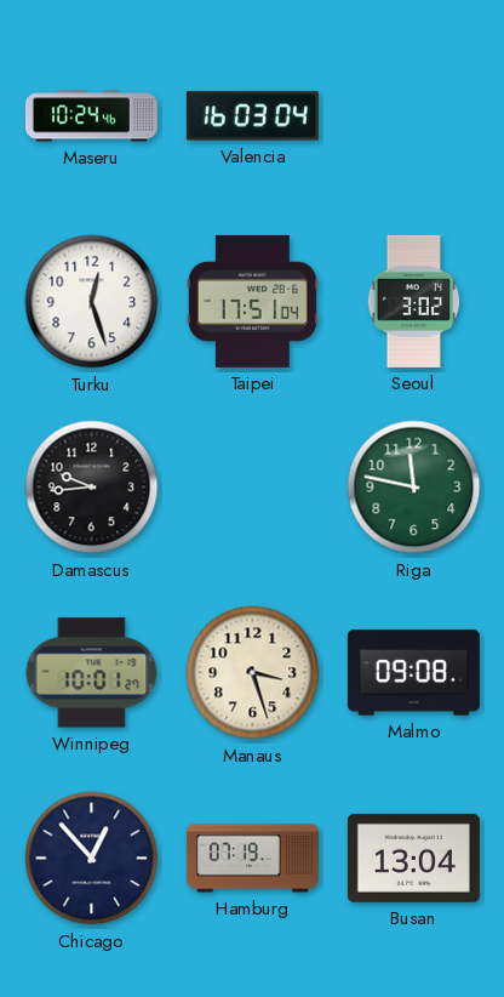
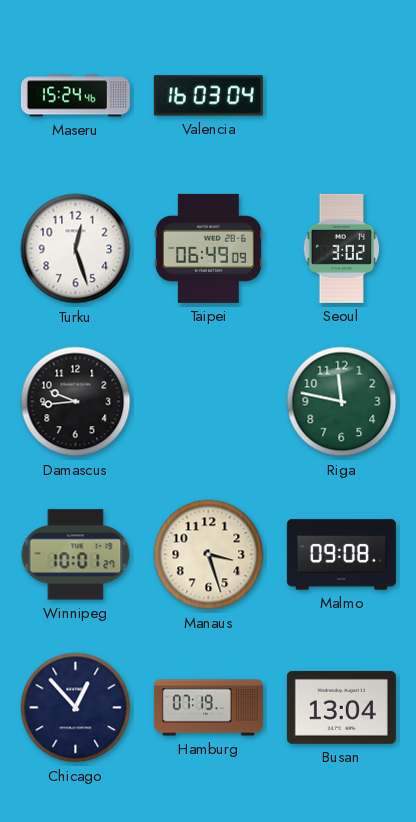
Maseru: 10:24 -> 15:24 (75, 96)
Taipei: 17:51 -> 06:49 (208, 248)
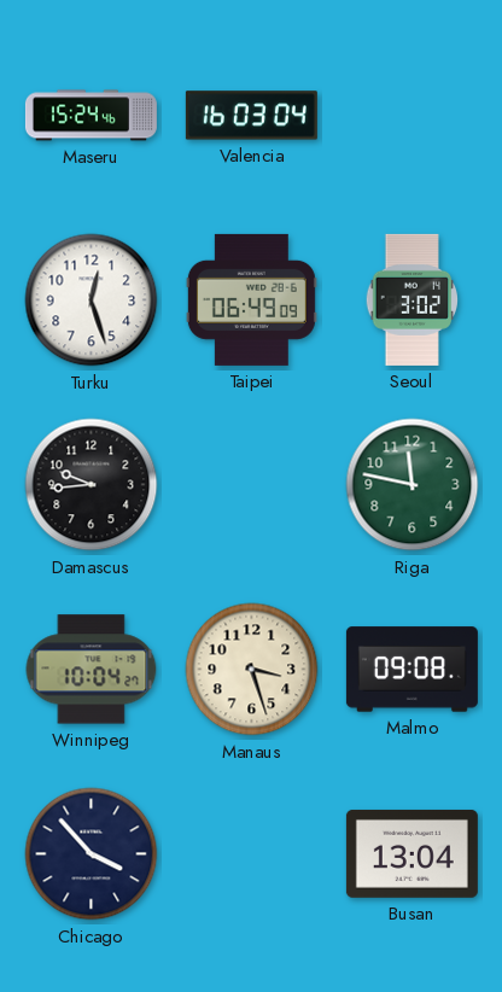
Winnipeg: 10:01 -> 10:04 (92, 670)
Chicago: 12:53 -> 3:53 (92, 854)
Hamburg: 07:19 -> none (208, 708)
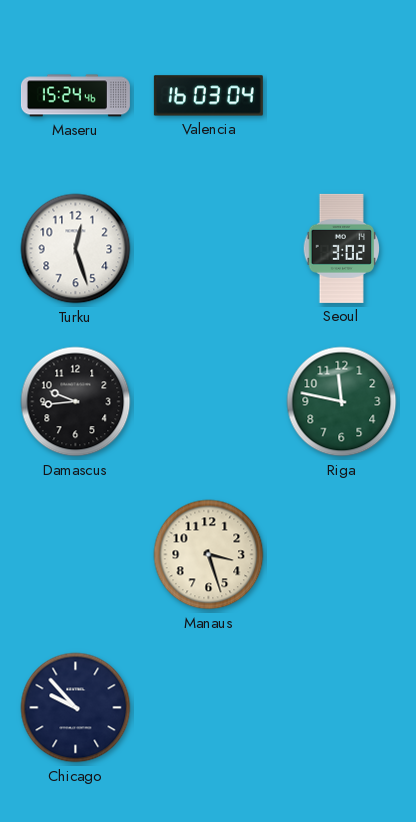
Taipei: 06:49 -> none (251, 299)
Winnipeg: 10:04 -> none (92, 670)
Malmo: 09:08 -> none (411, 670)
Chicago: 3:53 -> 9:53 (76, 708)
Busan: 13:04 -> none (411, 853)
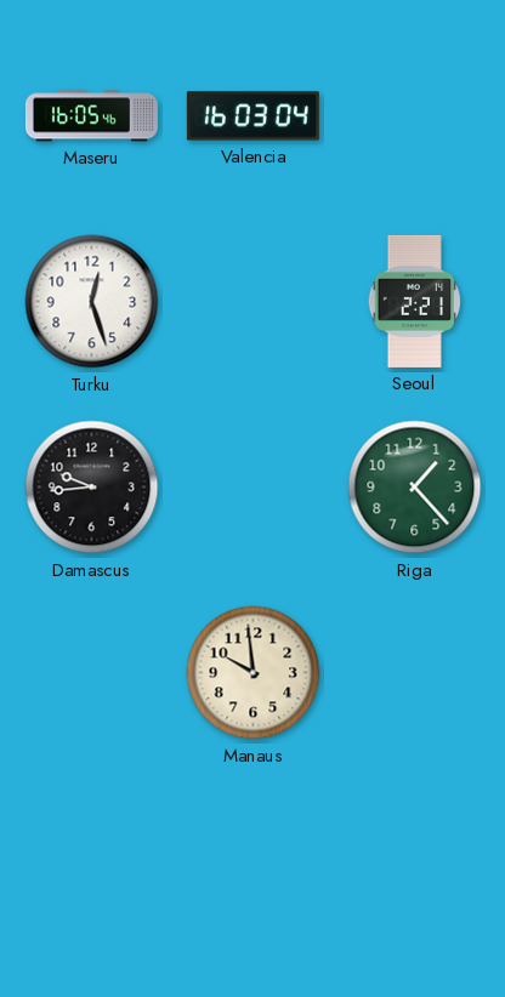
Maseru: 15:24 -> 16:05 (91, 116)
Seoul: 3:02 -> 2:21 (415, 301)
Riga: 11:47 -> 1:23 (415, 488)
Manaus: 3:27 -> 9:59 (254, 673)
Chicago: 9:53 -> none (76, 708)
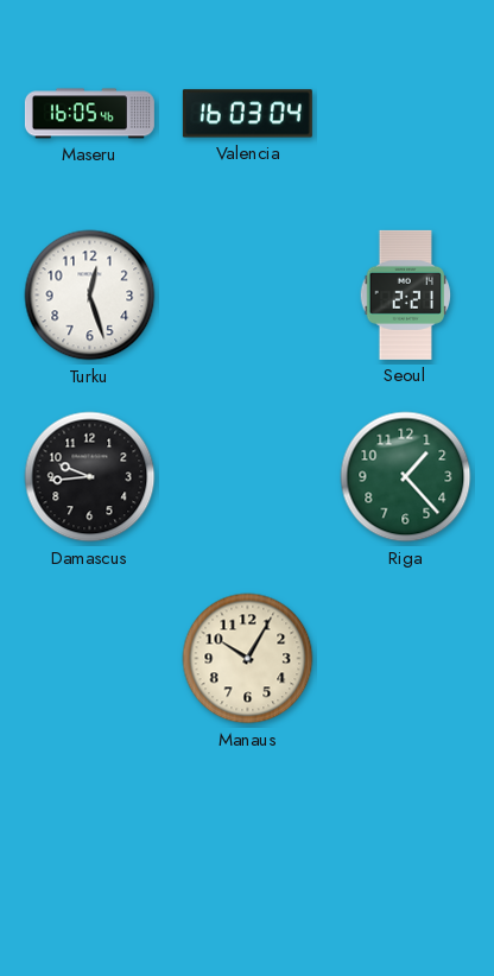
Manaus: 9:59 -> 10:05 (248, 659)
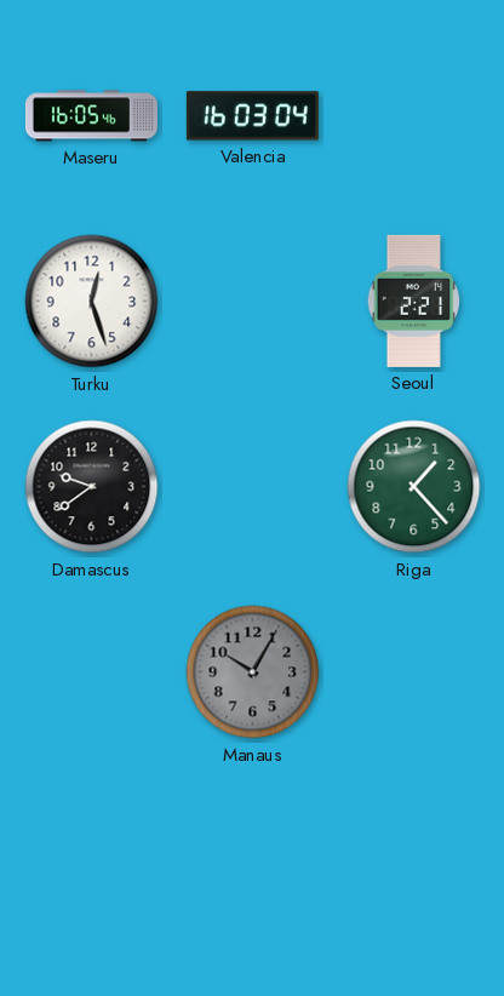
Damascus: 9:44 -> 9:39 (92, 487)
Manaus dial: cream -> grey (253, 672)
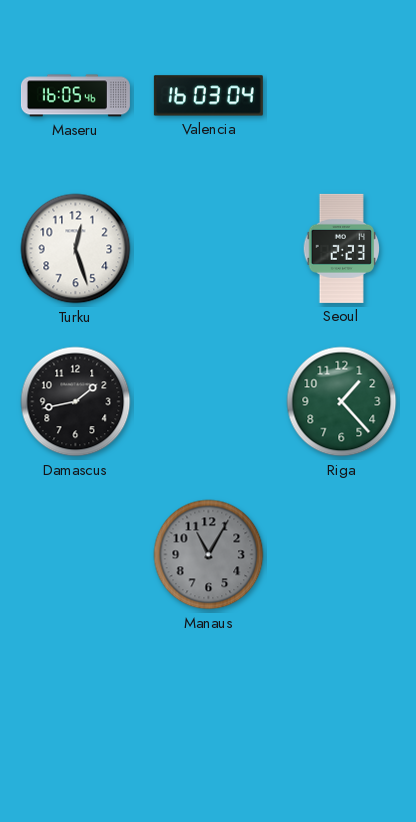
Seoul: 2:21 -> 2:23 (342, 248)
Damascus: 9:39 -> 1:43 (76, 402)
Manaus: 10:05 -> 11:05 (209, 555)
